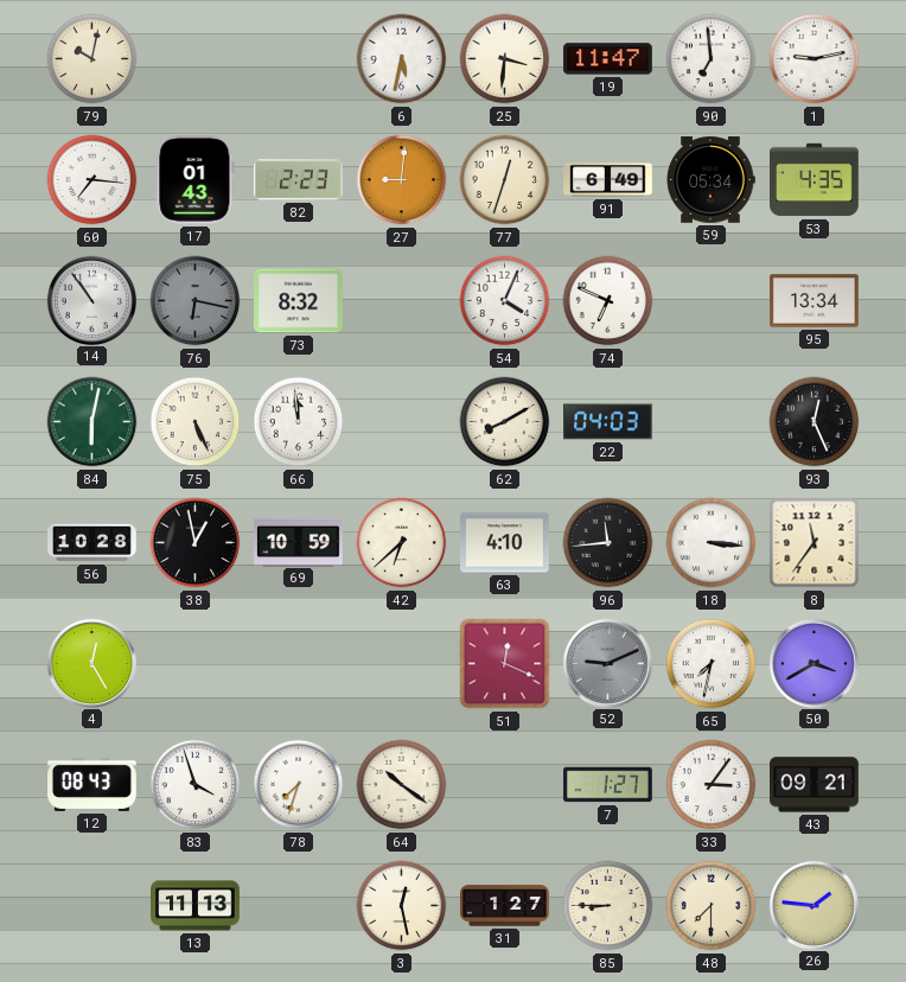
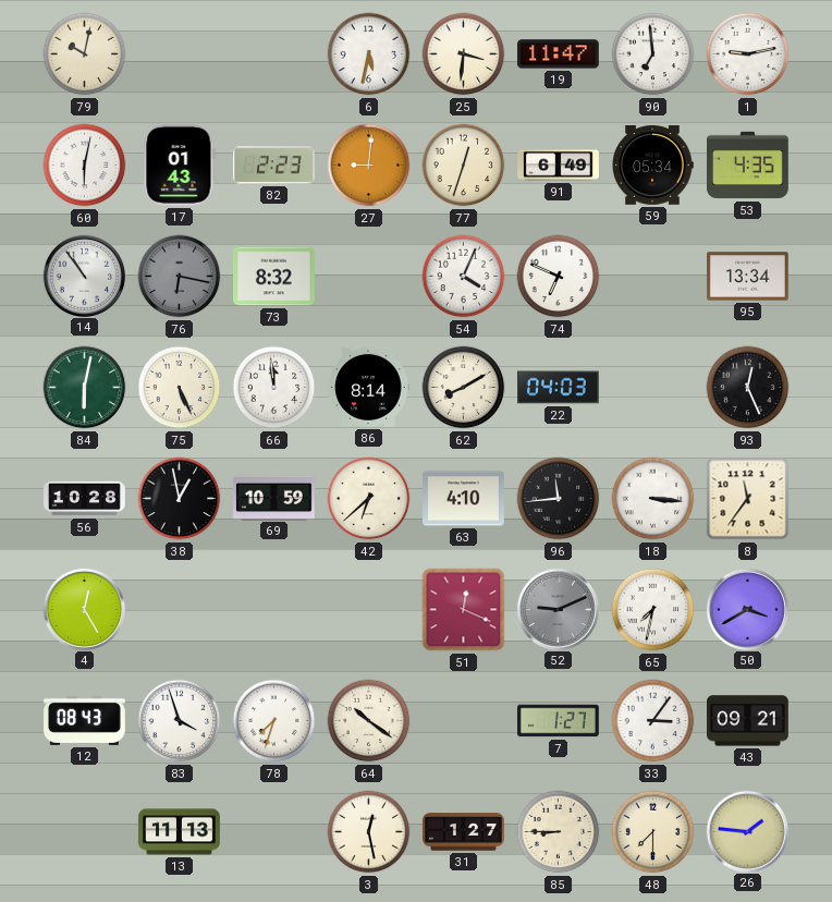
60: 7:16 -> 6:02 (85, 166)
86: none -> 8:14 (368, 387)
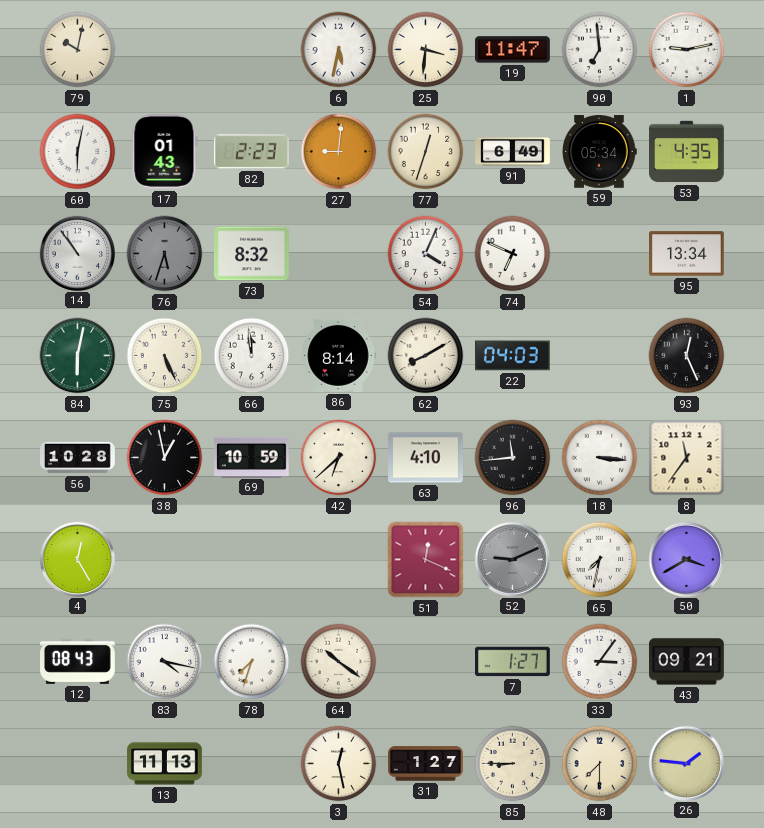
76: 6:17 -> 5:33 (165, 254)
83: 3:57 -> 4:17 (165, 662)
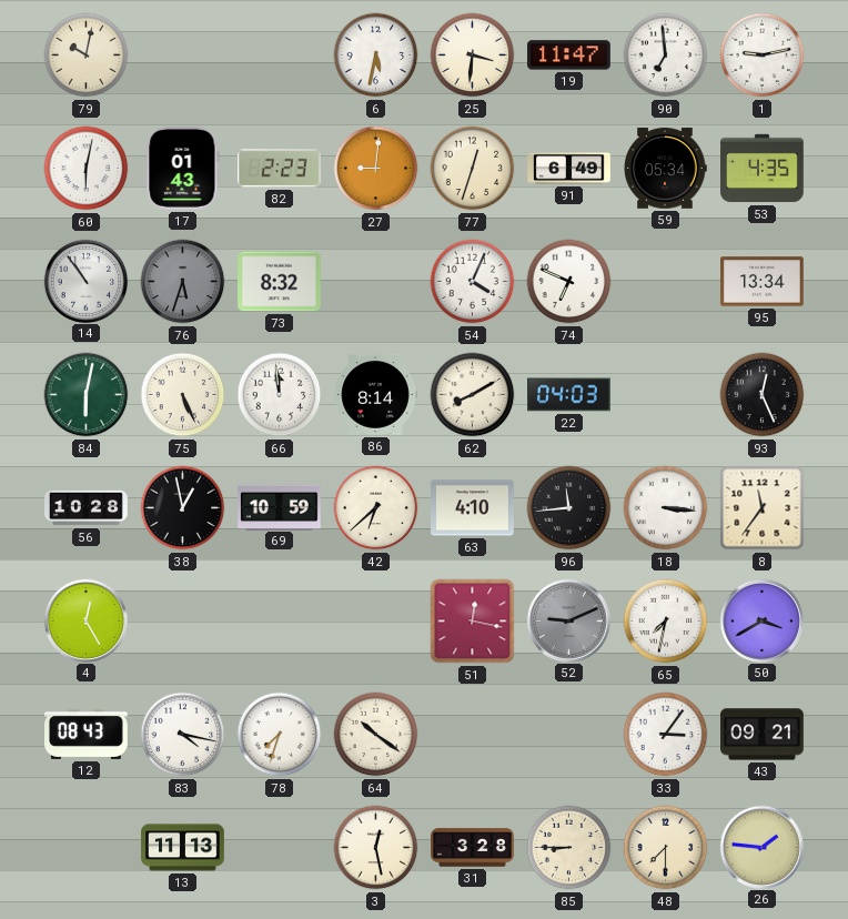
51: 12:19 -> 12:17 (473, 622)
7: 1:27 -> none (513, 662)
31: 1:27 -> 3:28 (473, 848)
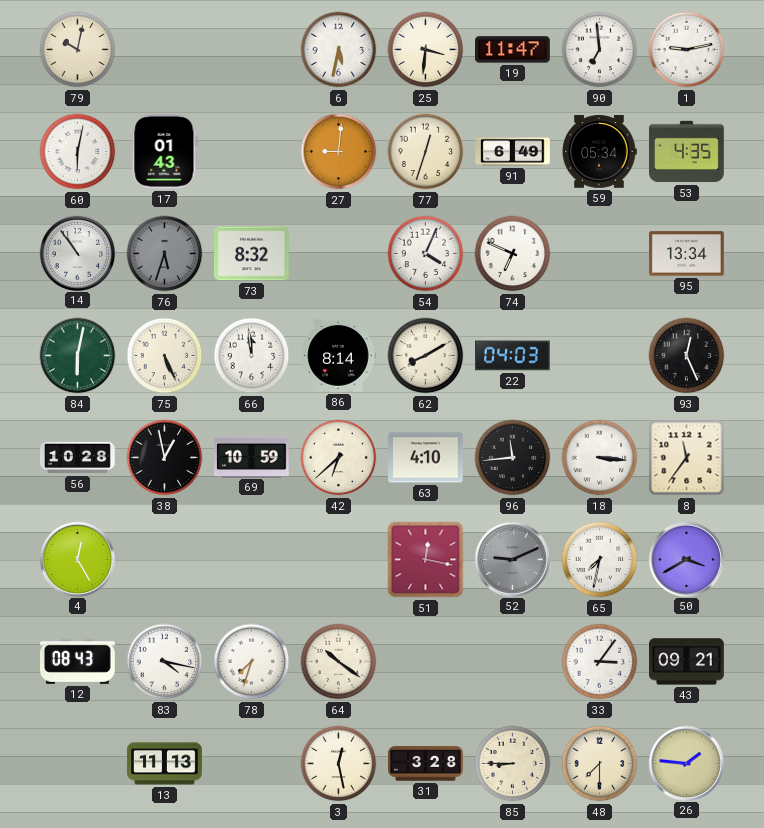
82: 2:23 -> none (279, 169)
